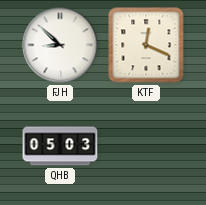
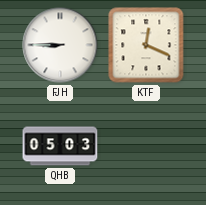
FJH: 8:52 -> 8:45 (60, 45)
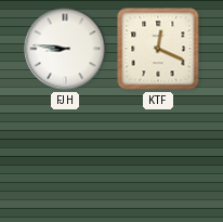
FJH: 8:45 -> 8:46 (65, 49)
QHB: 05:03 -> none (60, 146)
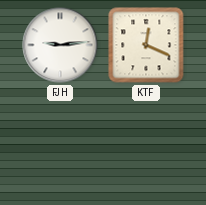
FJH: 8:46 -> 9:14 (60, 45)
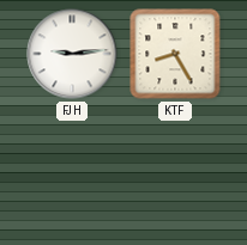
KTF: 12:19 -> 8:25 (175, 54)
